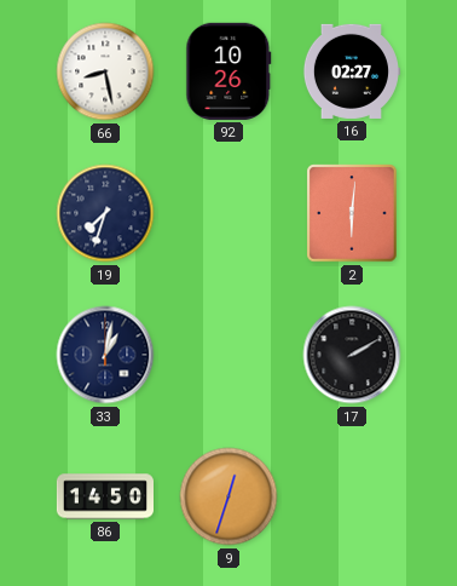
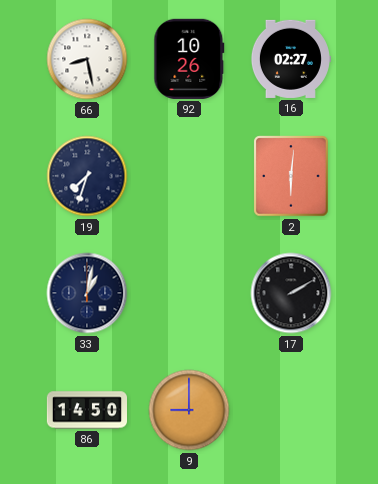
9: 12:33 -> 9:00 (189, 410)
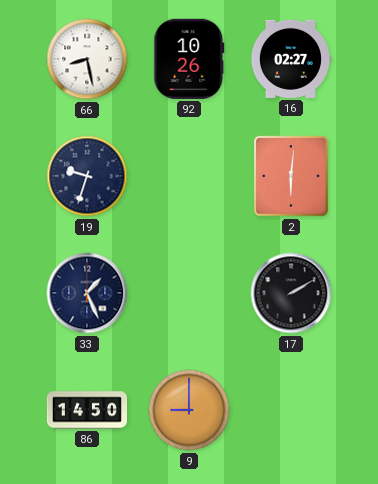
19: 7:33 -> 9:33 (87, 176)
33: 1:02 -> 1:26 (87, 293)
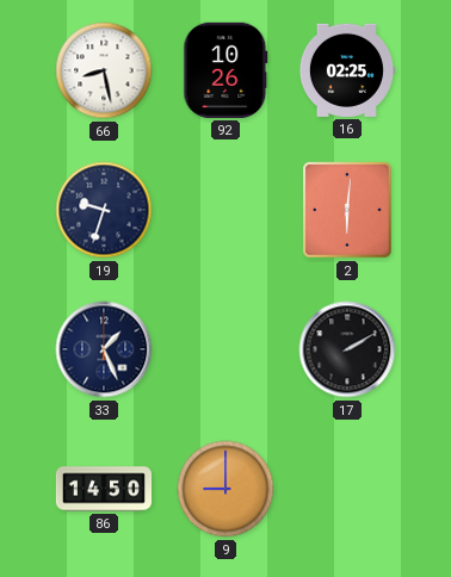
16: 02:27 -> 02:25 (346, 70)
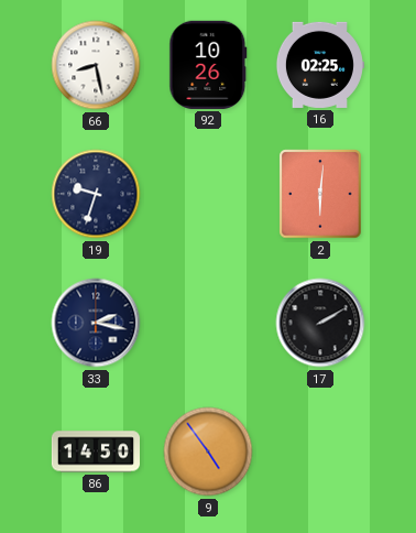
33: 1:26 -> 2:17 (96, 323)
9: 9:00 -> 4:54 (208, 452)
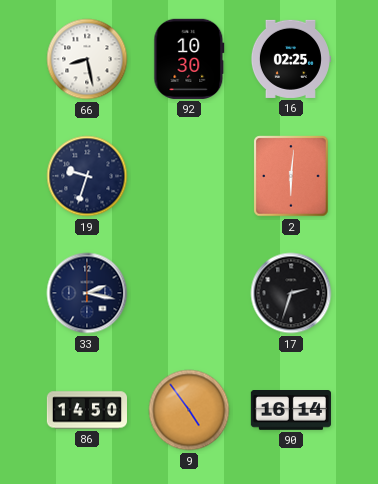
92: 10:26 -> 10:30 (189, 59)
17: 2:10 -> 2:33 (291, 293)
90: none -> 16:14 (291, 411)
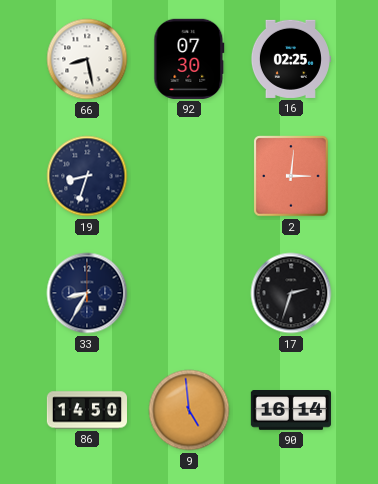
92: 10:30 -> 07:30 (189, 59)
19: 9:33 -> 8:33 (87, 176)
2: 6:01 -> 3:01 (291, 176)
33: 2:17 -> 8:35 (87, 293)
9: 4:54 -> 4:59 (189, 410)
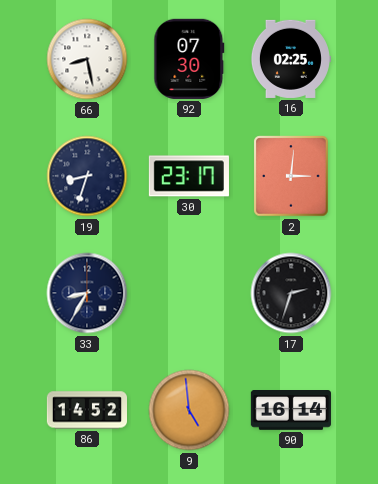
30: none -> 23:17 (189, 176)
86: 14:50 -> 14:52 (86, 410)
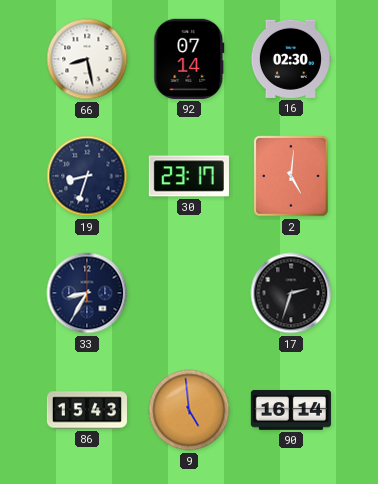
92: 07:30 -> 07:14 (189, 59)
16: 02:25 -> 02:30 (290, 59)
2: 3:01 -> 5:01 (291, 176)
86: 14:52 -> 15:43 (86, 410)
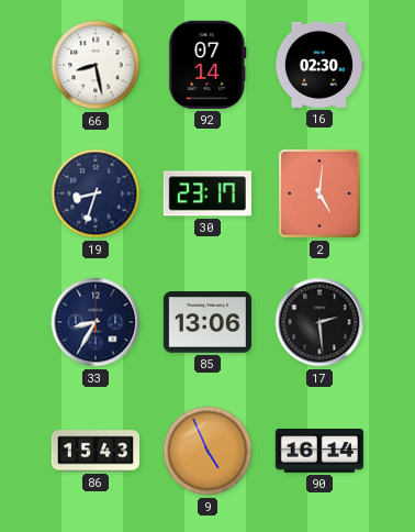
85: none -> 13:06 (207, 322)
17: 2:33 -> 2:29 (319, 322)
9: 4:59 -> 4:56 (207, 451)
